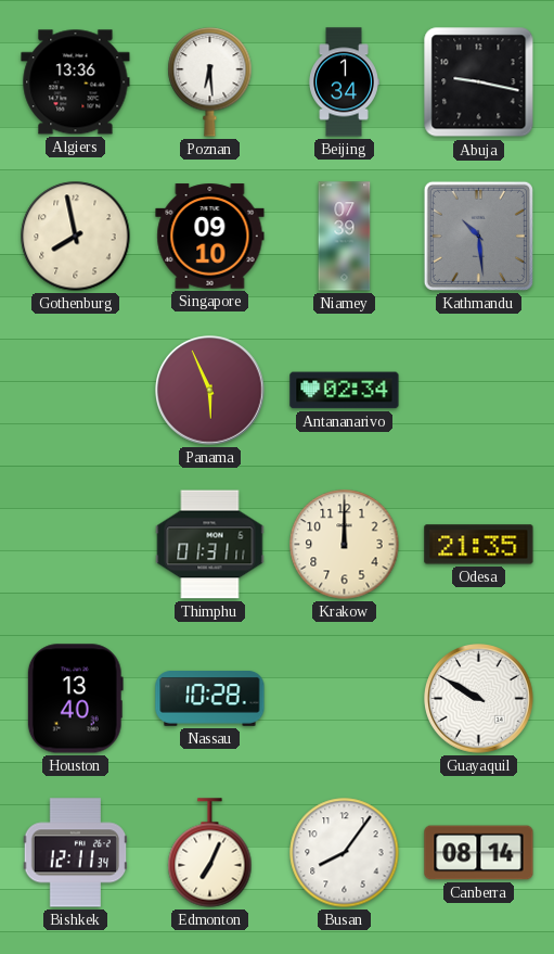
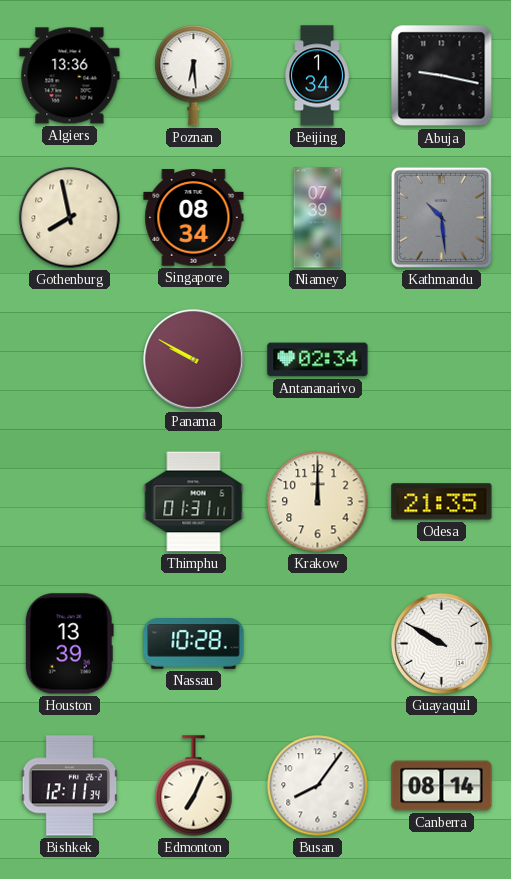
Singapore: 09:10 -> 08:34 (194, 218)
Panama: 5:56 -> 9:50 (194, 360)
Houston: 13:40 -> 13:39 (69, 644)
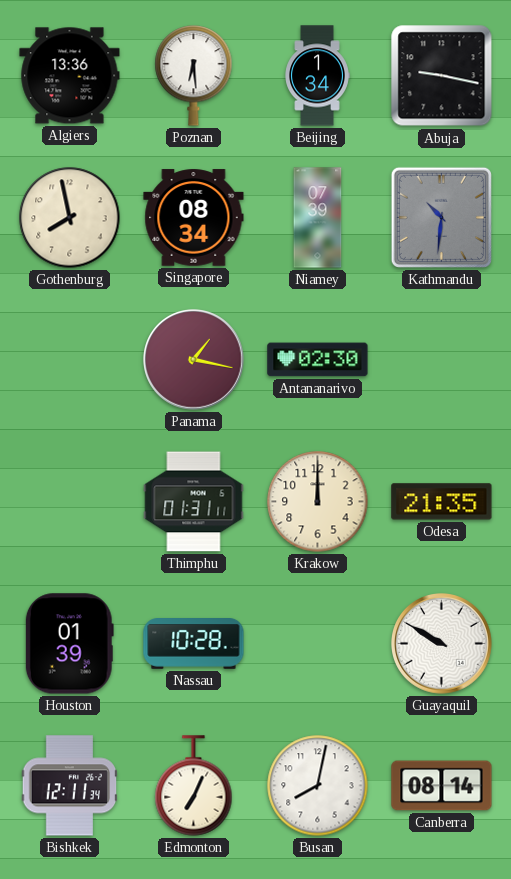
Kathmandu: 10:29 -> 10:31 (441, 217)
Panama: 9:50 -> 1:17 (194, 360)
Antananarivo: 02:34 -> 02:30 (318, 360)
Houston: 13:39 -> 01:39 (69, 644)
Busan: 8:06 -> 8:02 (318, 786)
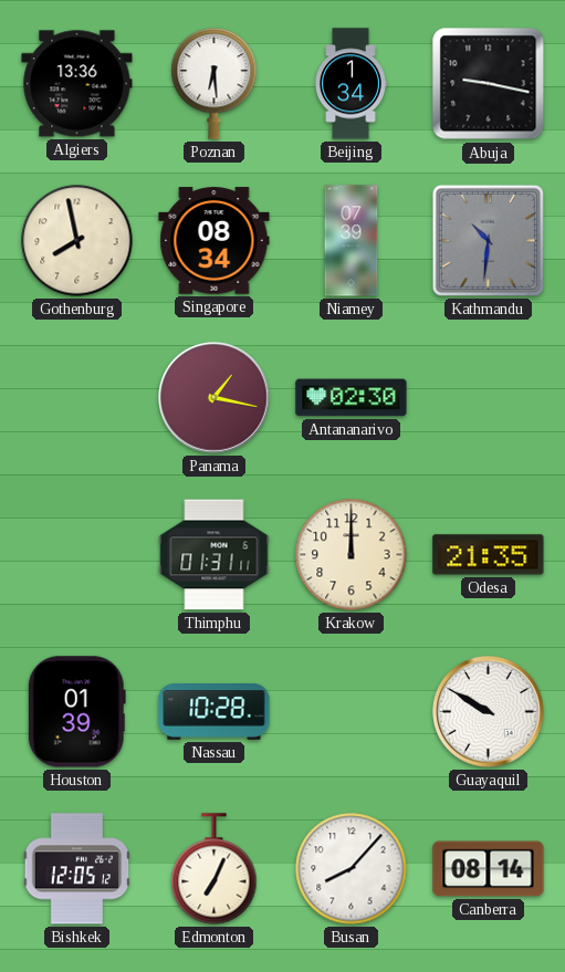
Bishkek: 12:11 -> 12:05 (77, 869)
Busan: 8:02 -> 8:07 (352, 869)
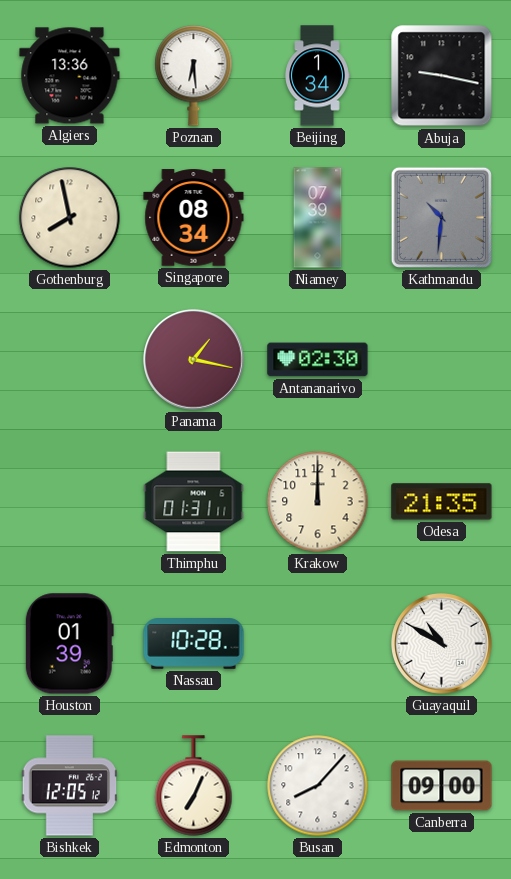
Guayaquil: 9:50 -> 10:50 (442, 644)
Canberra: 08:14 -> 09:00 (442, 786)
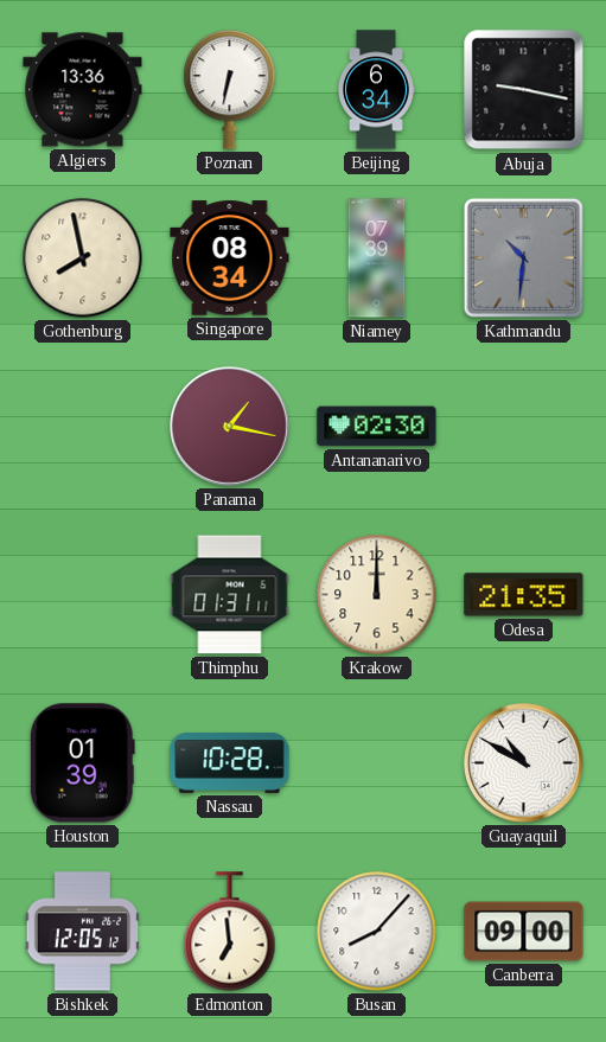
Poznan: 6:29 -> 6:32 (230, 90)
Beijing: 1:34 -> 6:34 (376, 90)
Edmonton: 7:04 -> 6:59 (230, 932)
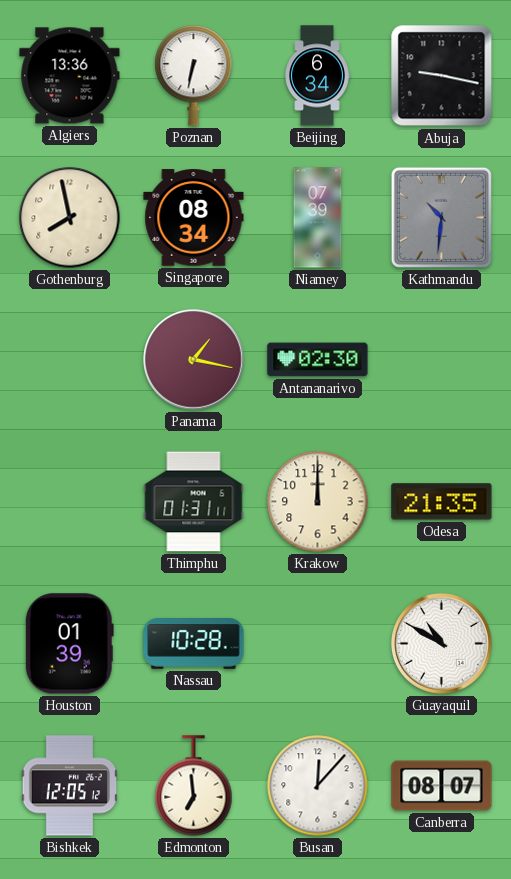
Busan: 8:07 -> 12:07 (318, 786)
Canberra: 09:00 -> 08:07 (442, 786)
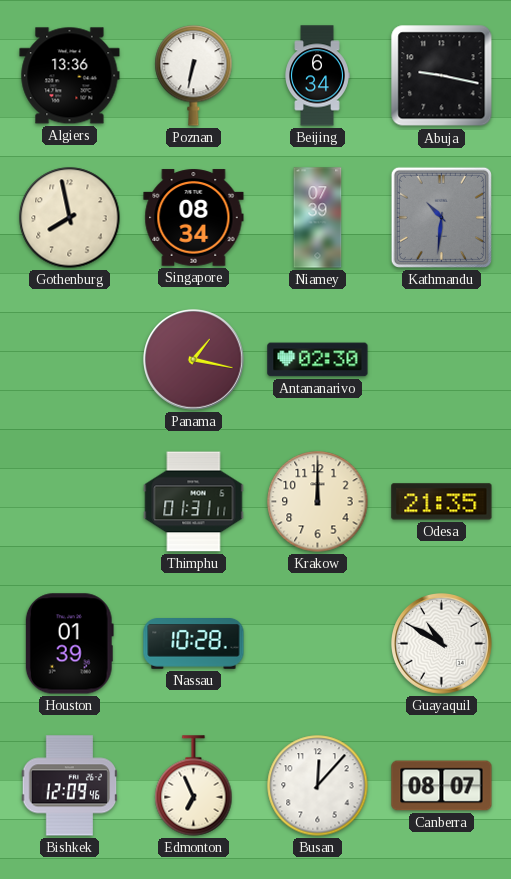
Bishkek: 12:05 -> 12:09 (70, 786)
Edmonton: 6:59 -> 6:56 (194, 786)
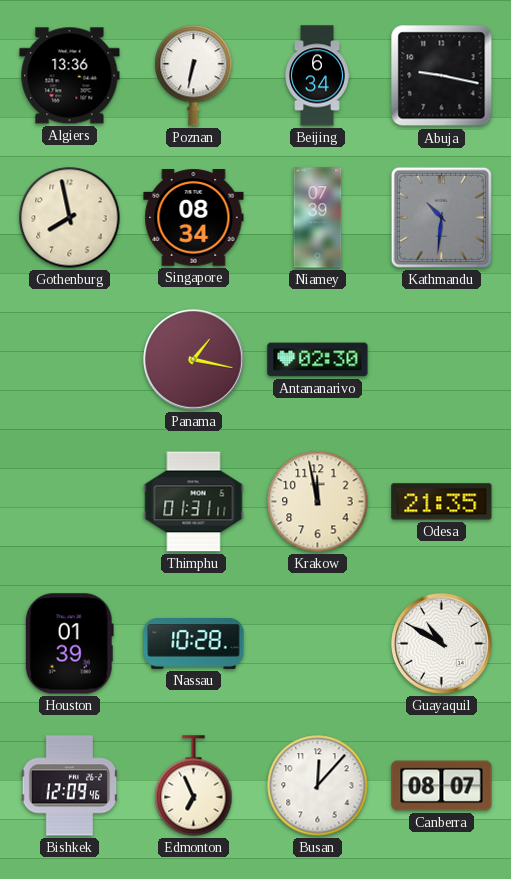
Krakow: 12:00 -> 11:58 (318, 502)
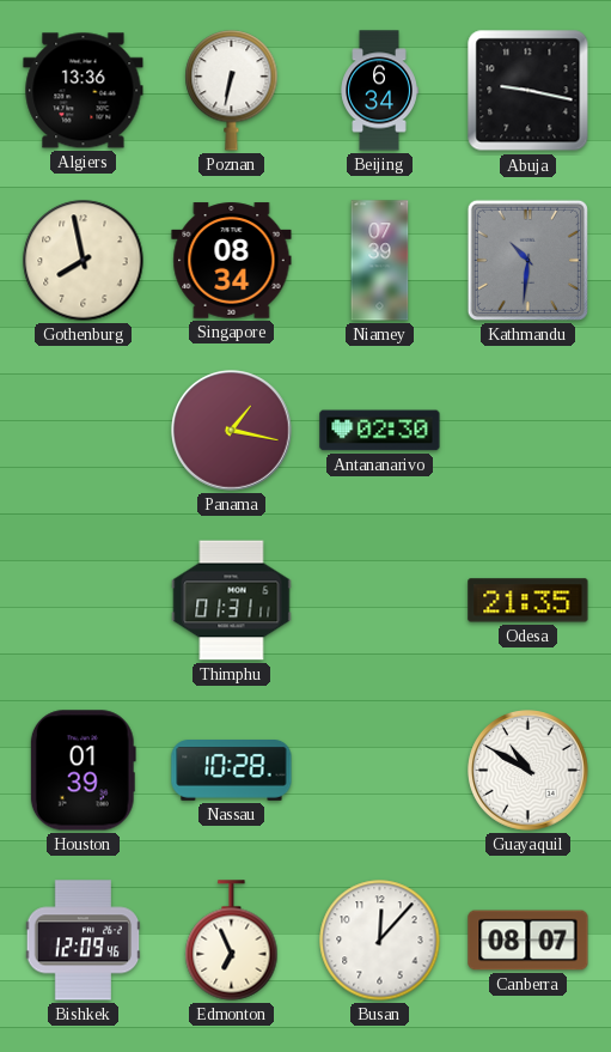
Krakow: 11:58 -> none (318, 502)
